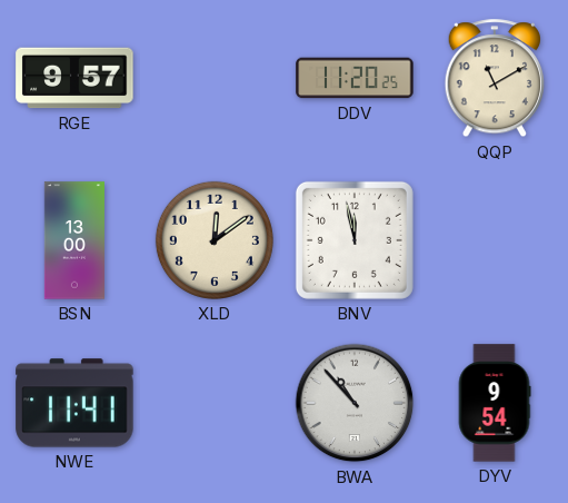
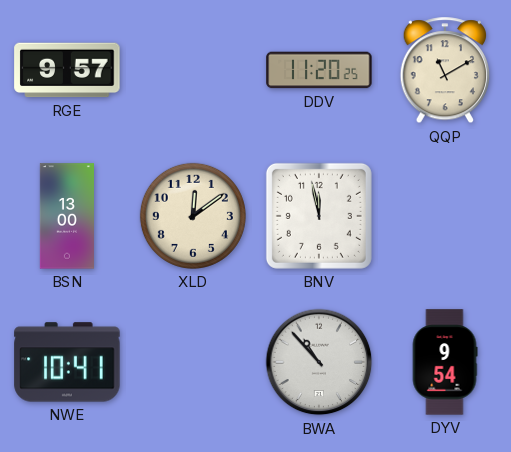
NWE: 11:41 -> 10:41 (67, 362)
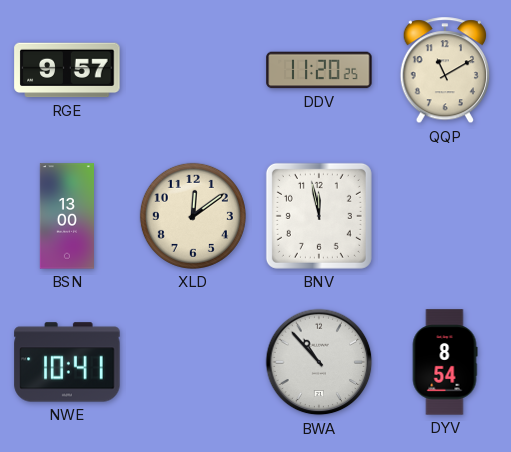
DYV: 9:54 -> 8:54 (445, 362)
